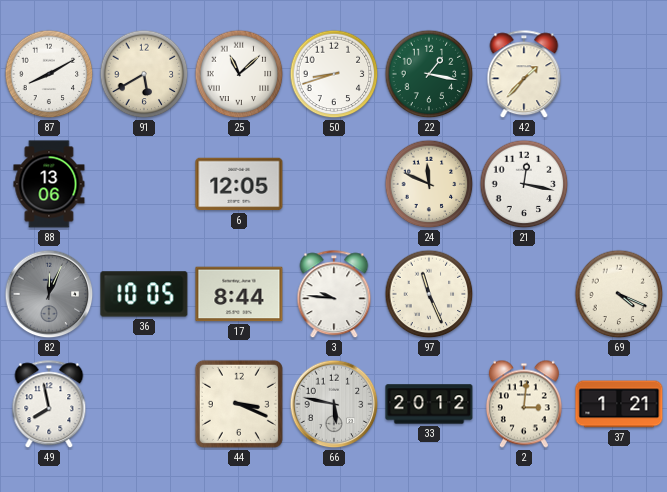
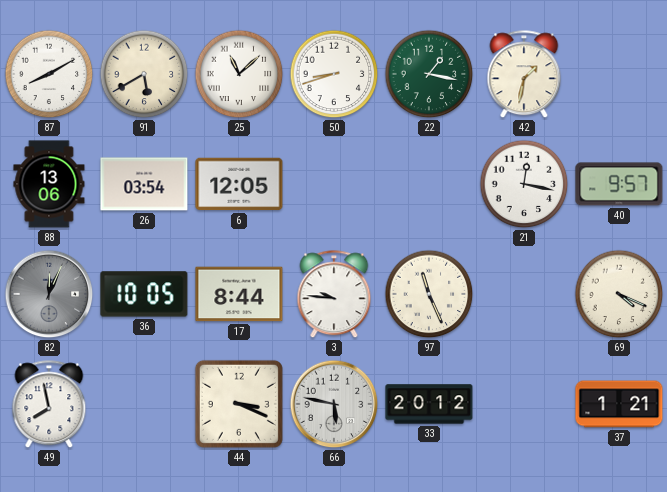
42: 1:37 -> 1:32 (524, 75)
26: none -> 03:54 (144, 184)
24: 11:49 -> none (429, 184)
40: none -> 9:57 (619, 184)
2: 3:01 -> none (524, 404)
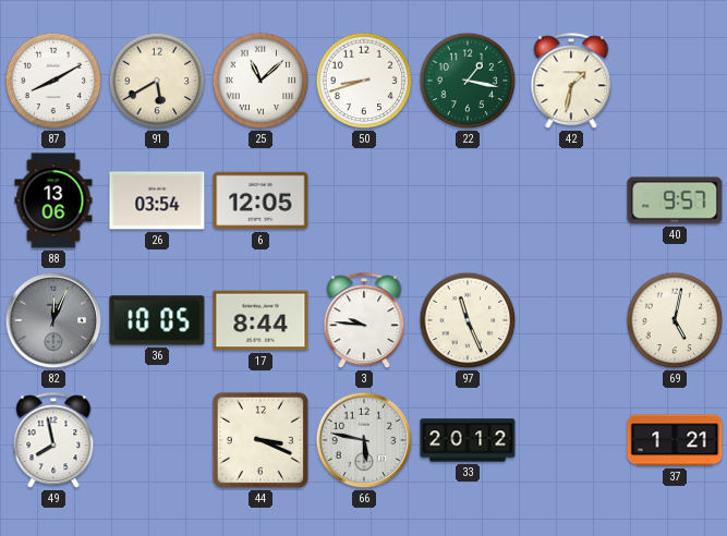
21: 12:17 -> none (524, 184)
69: 4:19 -> 5:02 (675, 320)
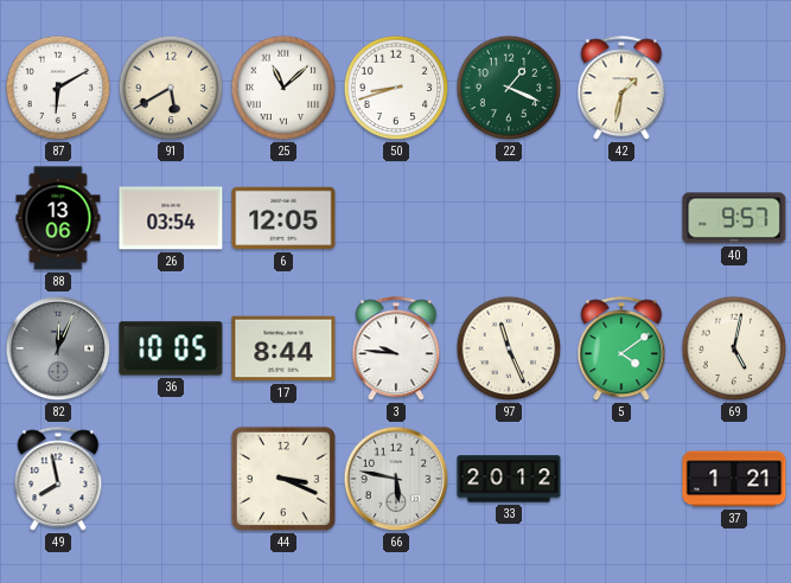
87: 8:10 -> 6:10 (58, 88)
22: 1:17 -> 1:19 (509, 88)
5: none -> 4:09 (621, 350)
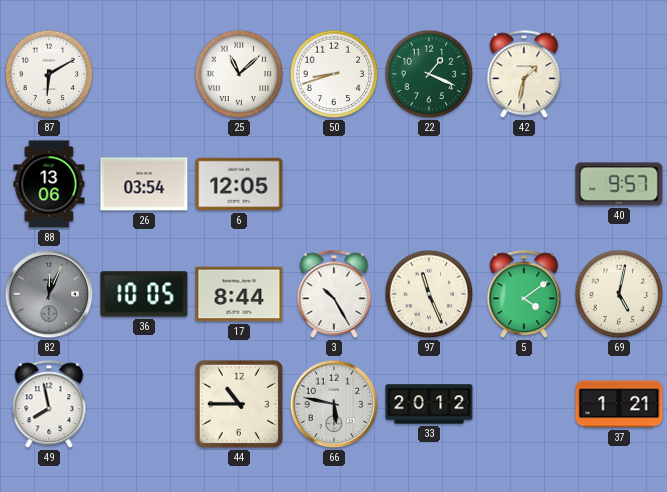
91: 5:40 -> none (171, 88)
3: 9:46 -> 10:25 (334, 295)
44: 3:19 -> 10:45 (239, 404)
